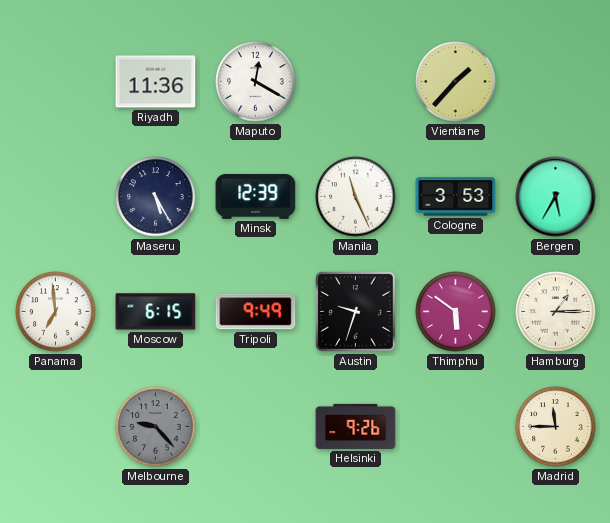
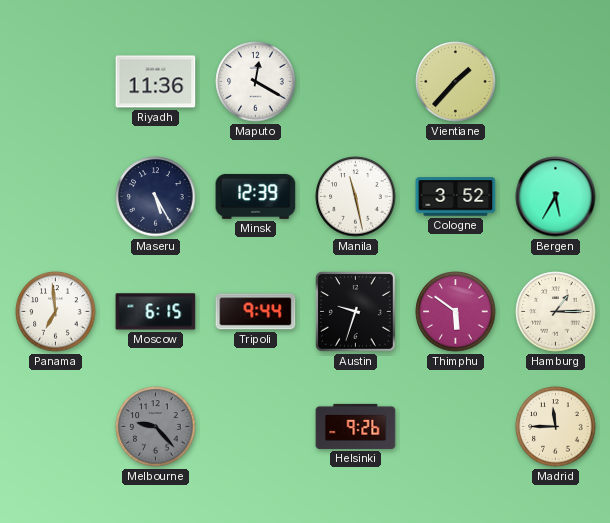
Manila: 11:26 -> 11:28 (356, 197)
Cologne: 3:53 -> 3:52 (456, 197)
Tripoli: 9:49 -> 9:44 (256, 312)
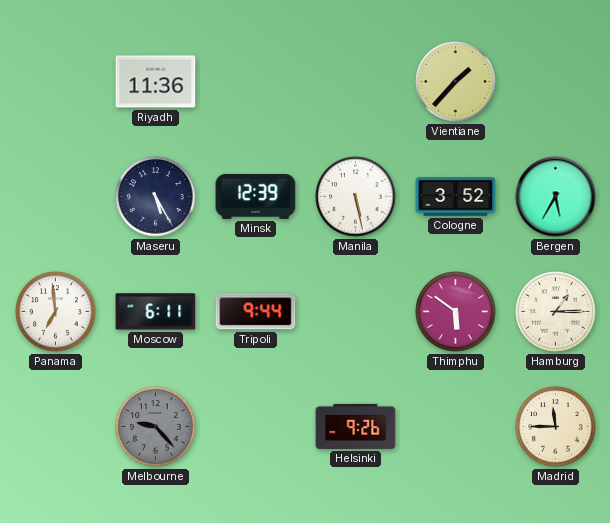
Maputo: 12:20 -> none (256, 82)
Manila: 11:28 -> 5:28 (356, 197)
Moscow: 6:15 -> 6:11 (156, 312)
Austin: 9:33 -> none (356, 312)
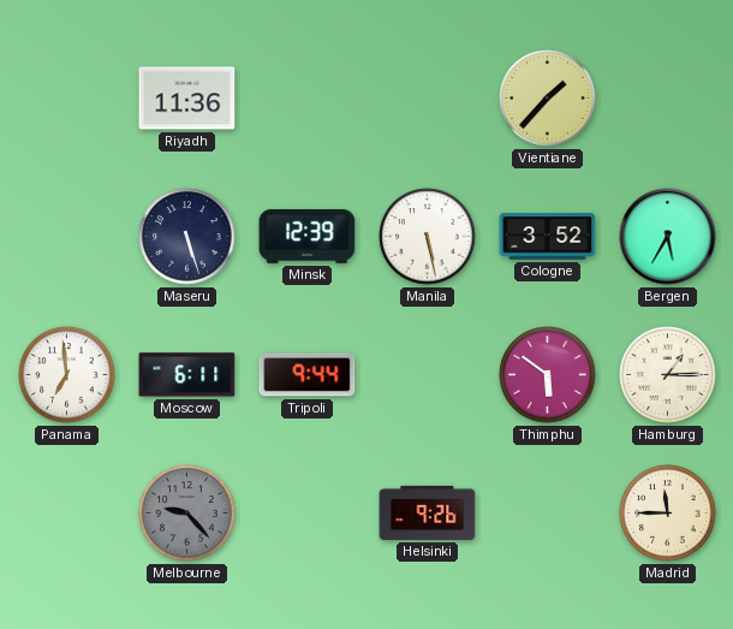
Maseru: 5:25 -> 5:27 (187, 237)
